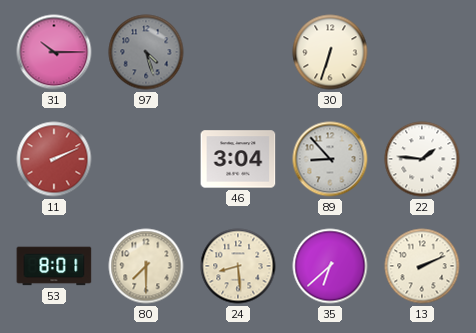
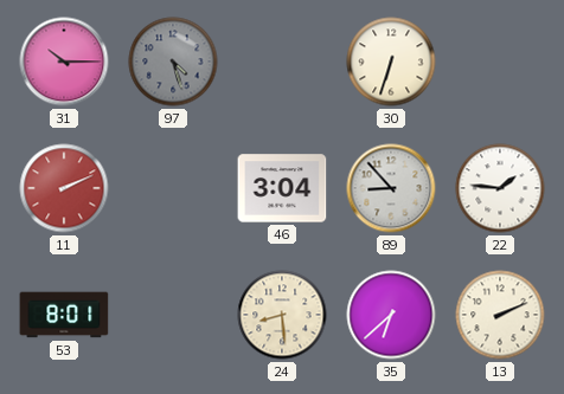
80: 7:30 -> none (146, 266)
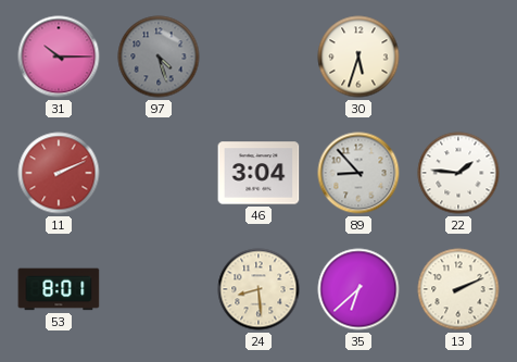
30: 6:33 -> 5:33 (358, 57)
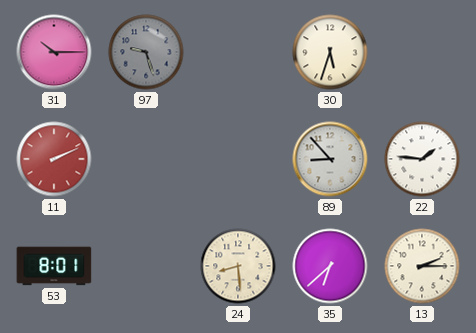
97: 4:27 -> 9:27 (146, 52)
46: 3:04 -> none (258, 173)
13: 2:11 -> 2:15 (422, 266)
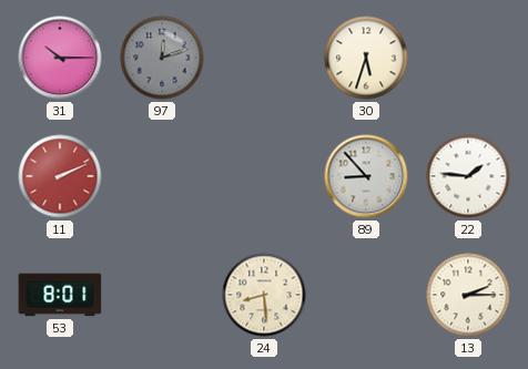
97: 9:27 -> 12:12 (162, 58)
35: 6:38 -> none (330, 266)
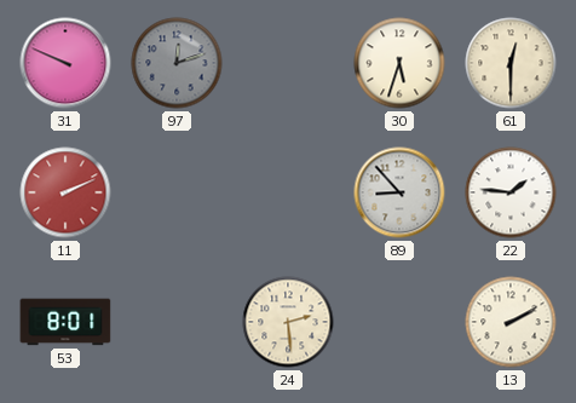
31: 10:15 -> 9:49 (65, 63)
61: none -> 12:30 (511, 63)
24: 8:29 -> 2:29 (288, 322)
13: 2:15 -> 2:10 (511, 322)
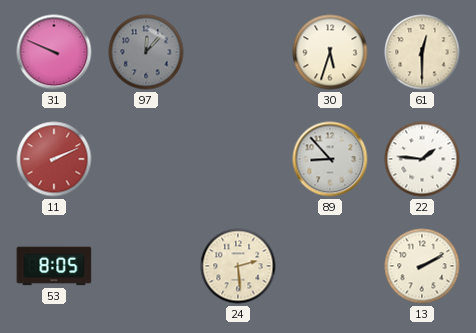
97: 12:12 -> 12:07 (146, 52)
53: 8:01 -> 8:05 (54, 266)
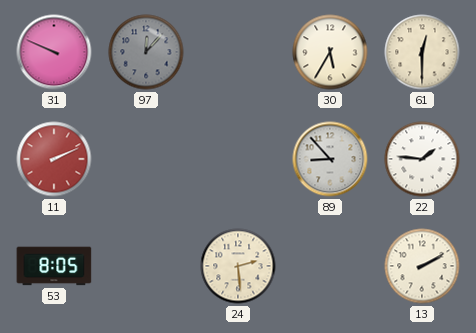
30: 5:33 -> 5:35 (330, 52)
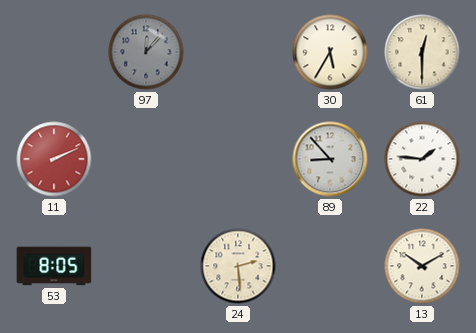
31: 9:49 -> none (54, 52)
13: 2:10 -> 10:10 (422, 266)
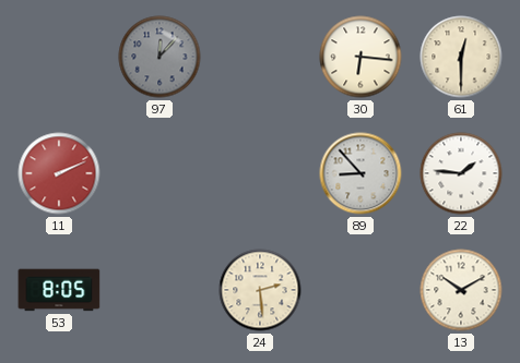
30: 5:35 -> 6:16 (361, 57)
